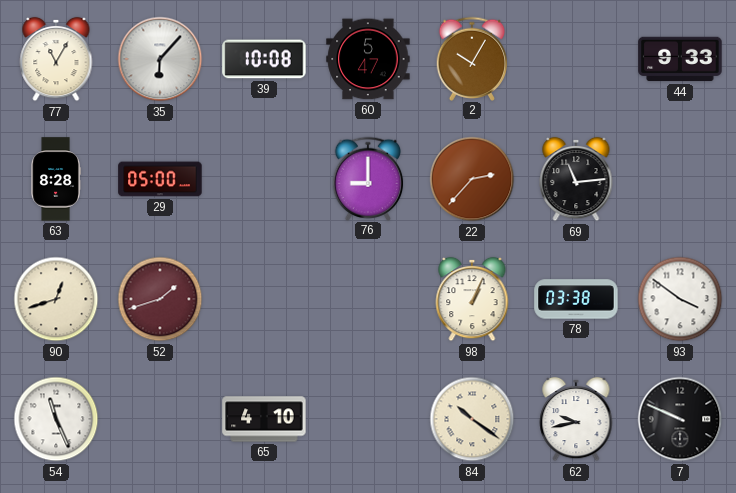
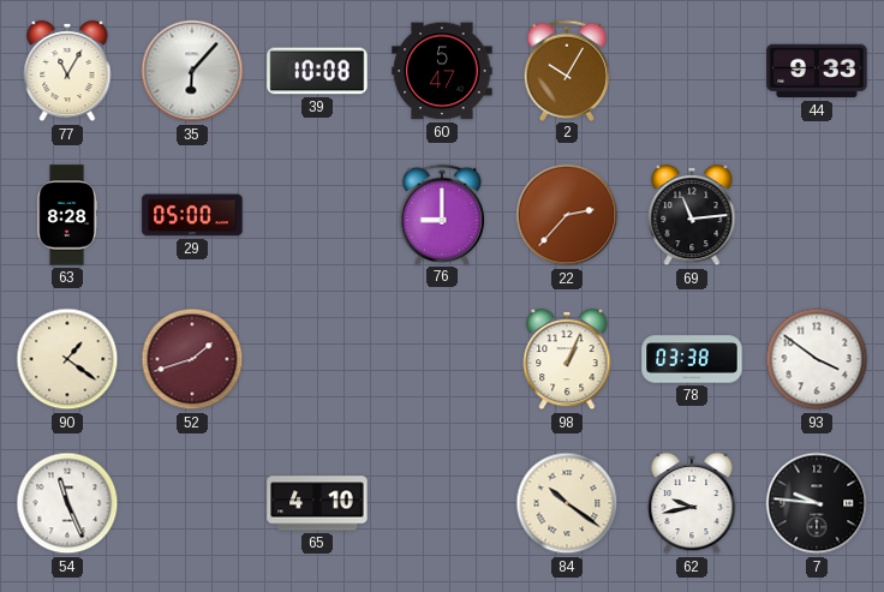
90: 12:42 -> 1:21 (67, 359)
7: 9:49 -> 9:46 (817, 503)
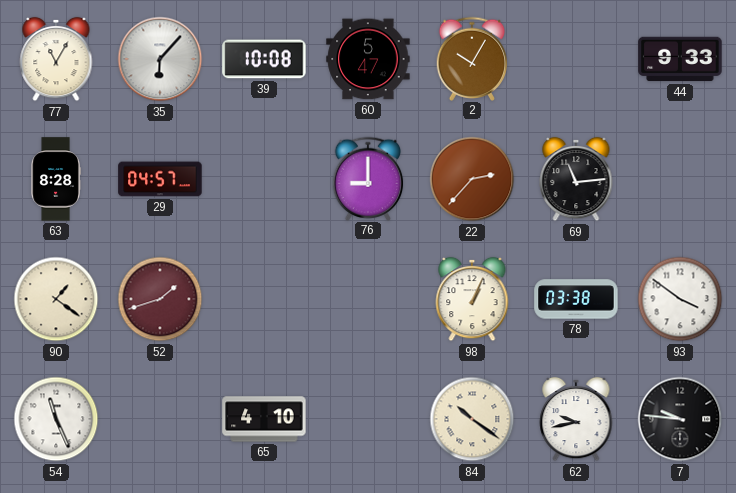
29: 05:00 -> 04:57 (160, 179)
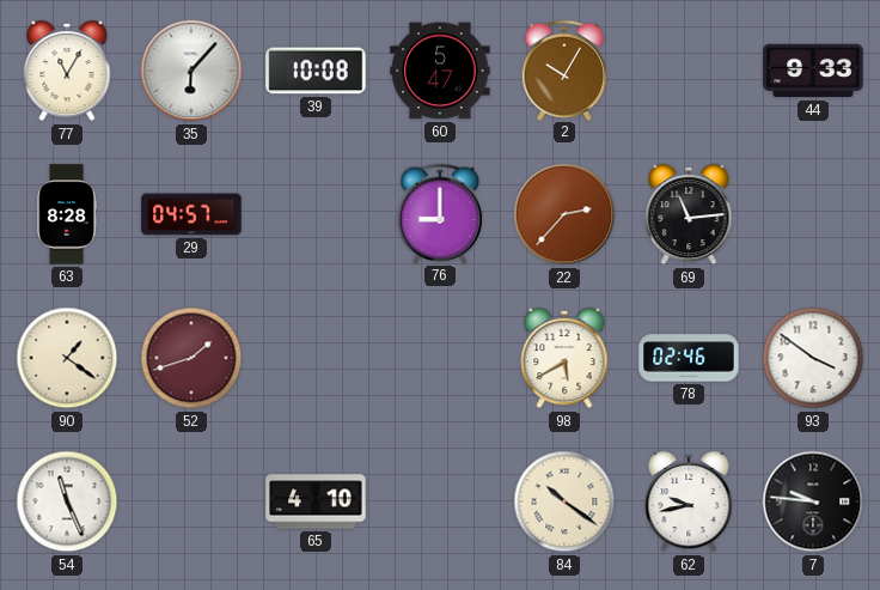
98: 1:04 -> 5:40 (564, 358)
78: 03:38 -> 02:46 (689, 358)
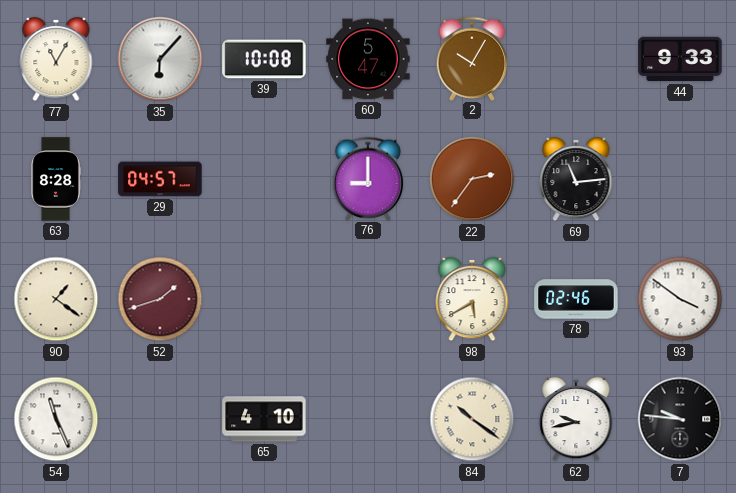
22: 2:37 -> 2:36 (472, 179)
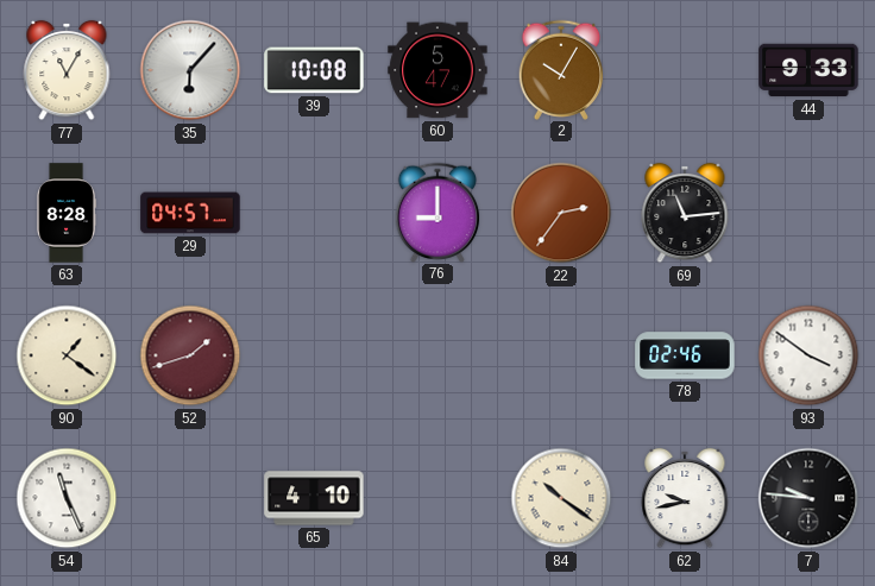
98: 5:40 -> none (472, 299)
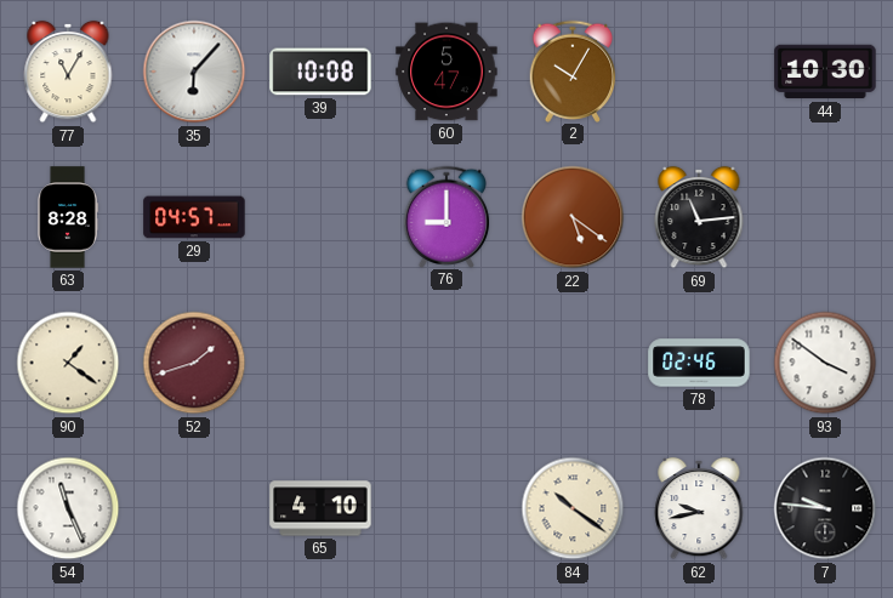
44: 9:33 -> 10:30 (825, 72)
22: 2:36 -> 5:21 (573, 217)
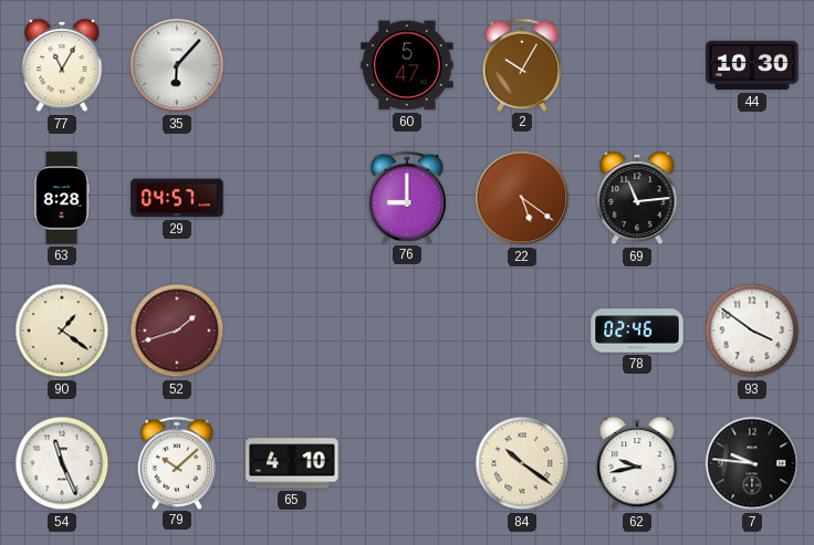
39: 10:08 -> none (320, 72)
79: none -> 10:08 (177, 462)
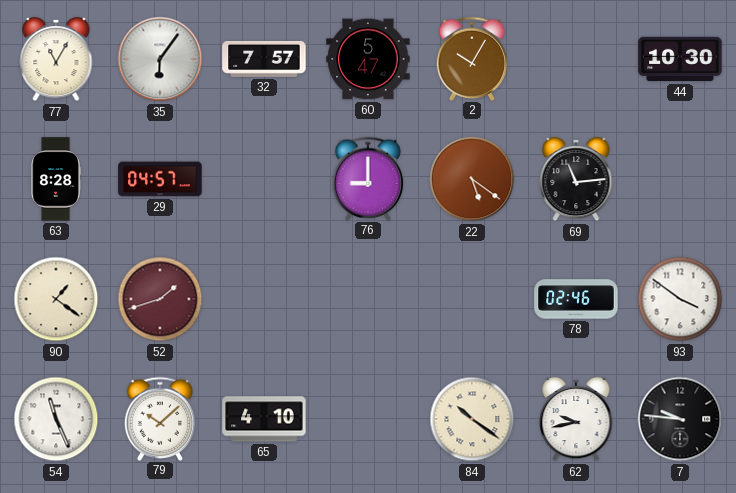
35: 6:07 -> 6:06 (160, 59)
32: none -> 7:57 (264, 59)
